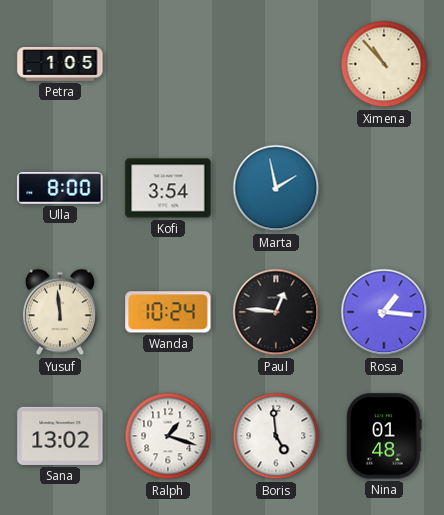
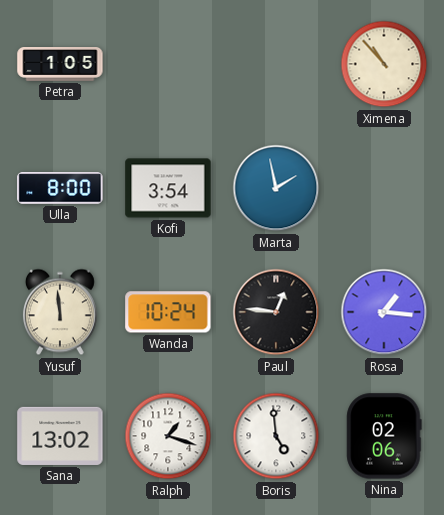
Nina: 01:48 -> 02:06 (384, 436)
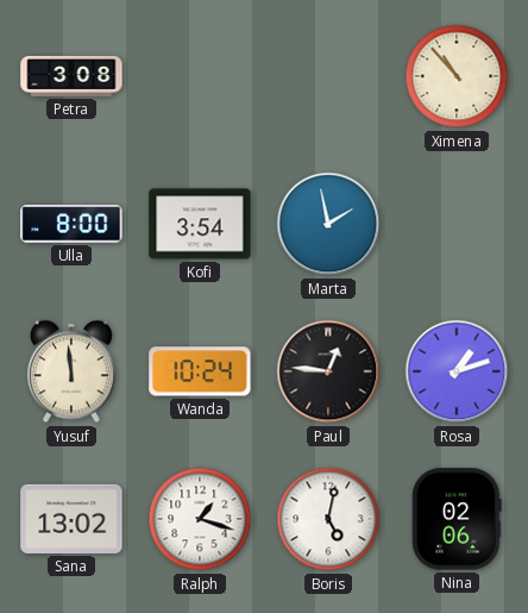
Petra: 1:05 -> 3:08 (71, 77)
Rosa: 1:16 -> 1:12 (457, 371)
Boris: 4:59 -> 5:02 (328, 519)
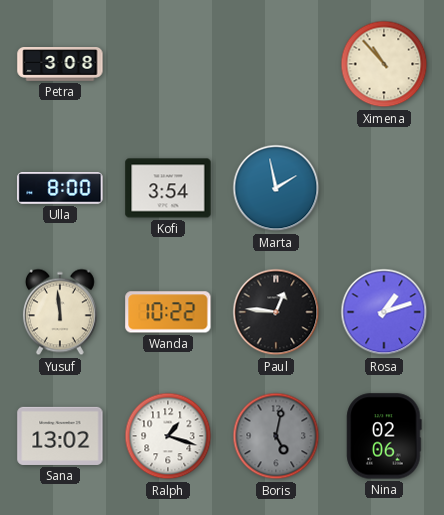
Wanda: 10:24 -> 10:22 (168, 312)
Boris dial: white -> grey (276, 436)
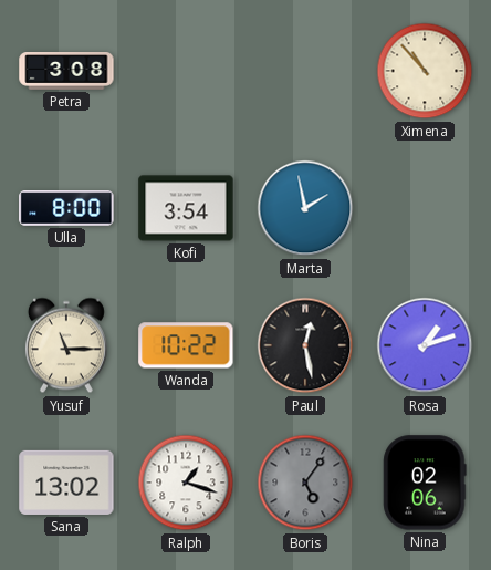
Yusuf: 11:59 -> 11:15 (66, 345)
Paul: 12:46 -> 12:28 (305, 345)
Boris: 5:02 -> 5:06 (305, 483)
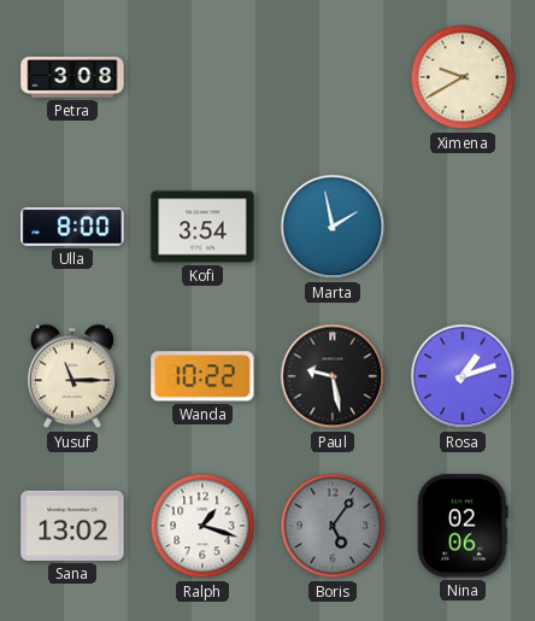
Ximena: 10:53 -> 9:40 (463, 77)
Paul: 12:28 -> 9:28 (333, 376)
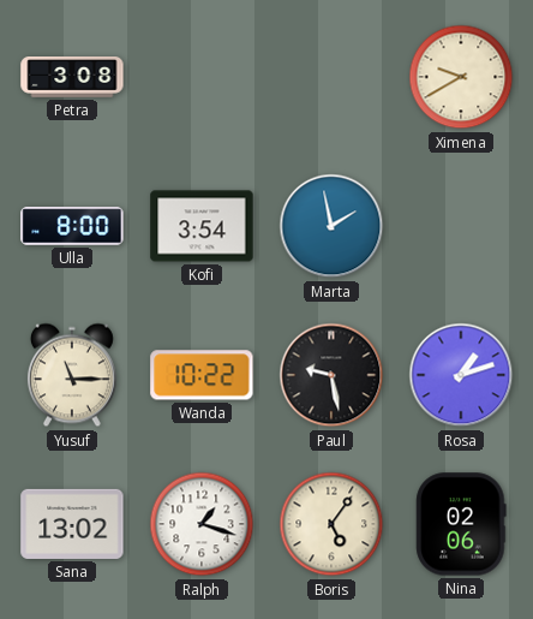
Boris dial: grey -> cream (331, 524)
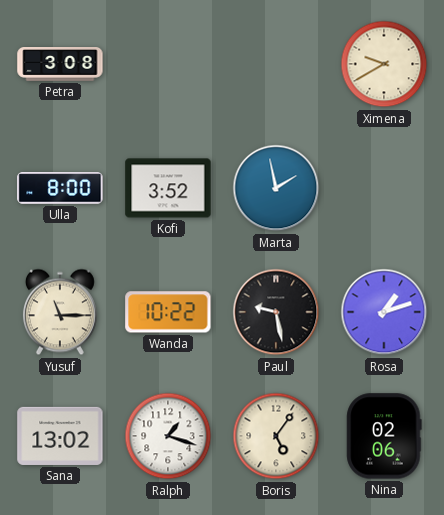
Kofi: 3:54 -> 3:52 (168, 188)
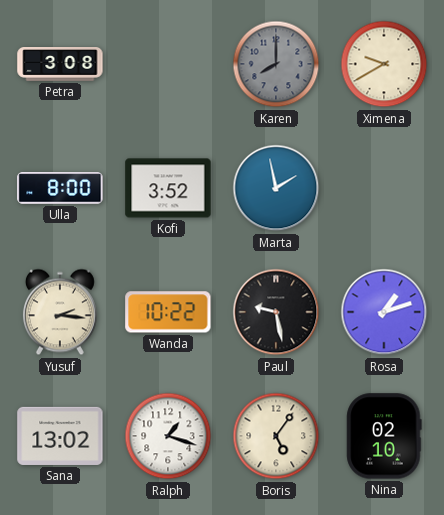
Karen: none -> 8:00 (276, 64)
Yusuf: 11:15 -> 2:16 (60, 312)
Nina: 02:06 -> 02:10 (384, 436)
